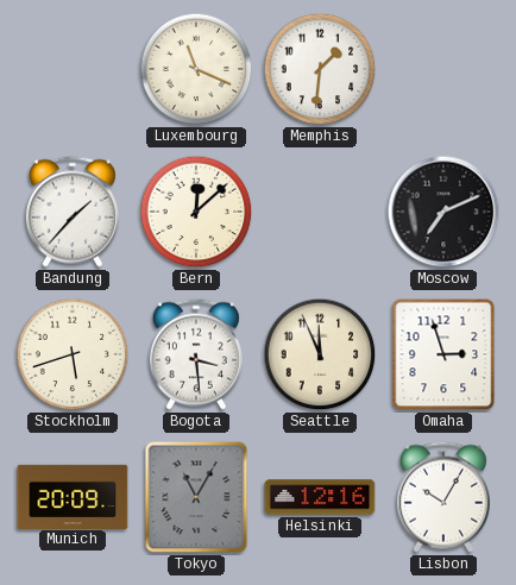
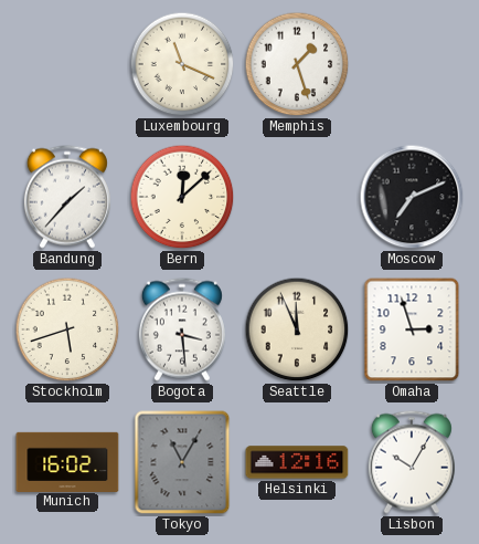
Memphis: 1:31 -> 1:27 (297, 64)
Munich: 20:09 -> 16:02 (67, 461)
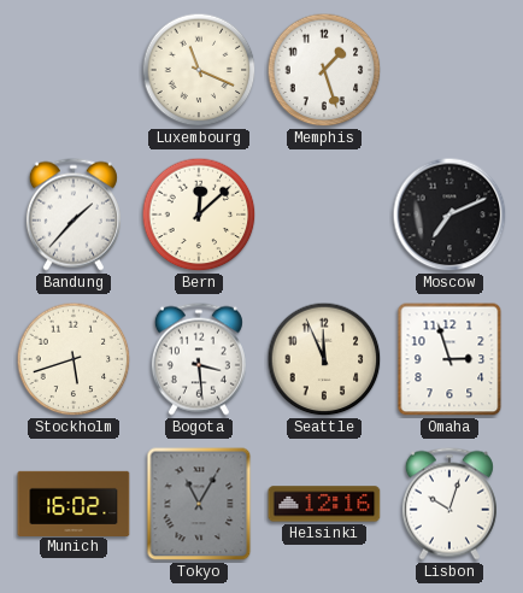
Lisbon: 10:05 -> 10:03 (449, 504)
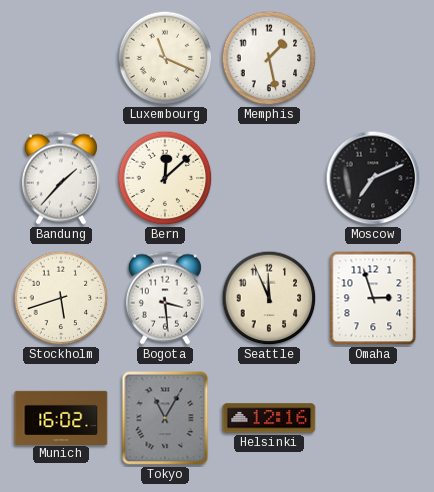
Memphis: 1:27 -> 1:28 (269, 58)
Lisbon: 10:03 -> none (449, 504)
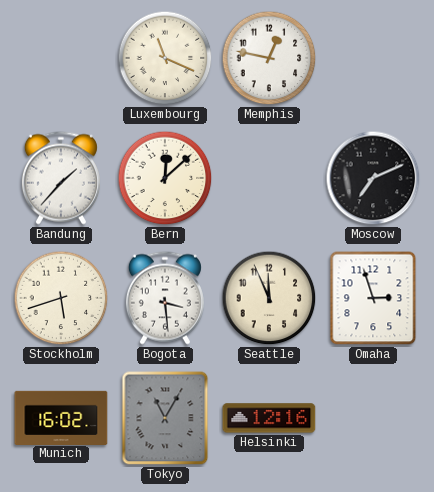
Memphis: 1:28 -> 12:47 (269, 58)
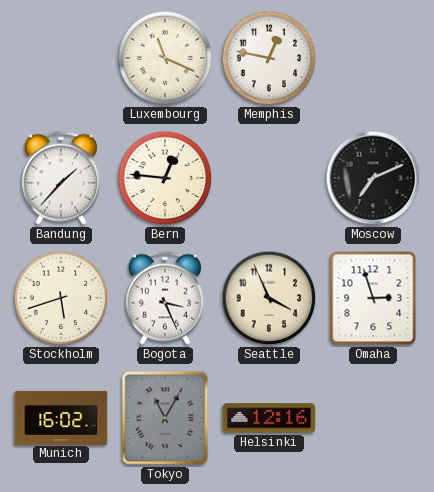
Bern: 12:08 -> 12:46 (165, 178)
Bogota: 3:29 -> 3:26 (165, 298)
Seattle: 11:56 -> 3:56 (269, 298)
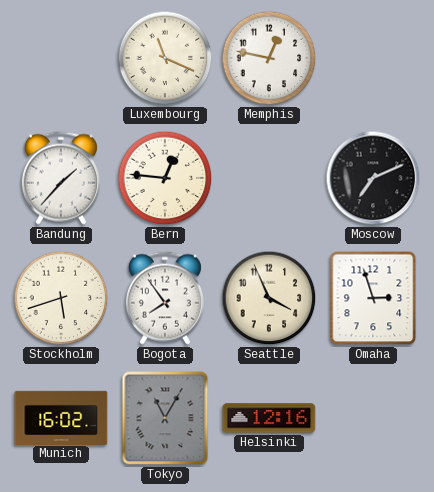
Bogota: 3:26 -> 7:54 (165, 298)
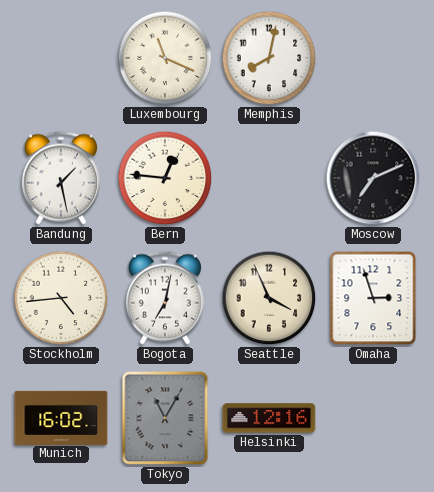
Memphis: 12:47 -> 8:02 (269, 58)
Bandung: 1:37 -> 1:28 (61, 178)
Stockholm: 5:42 -> 4:44 (61, 298)
Bogota: 7:54 -> 7:02 (165, 298)
